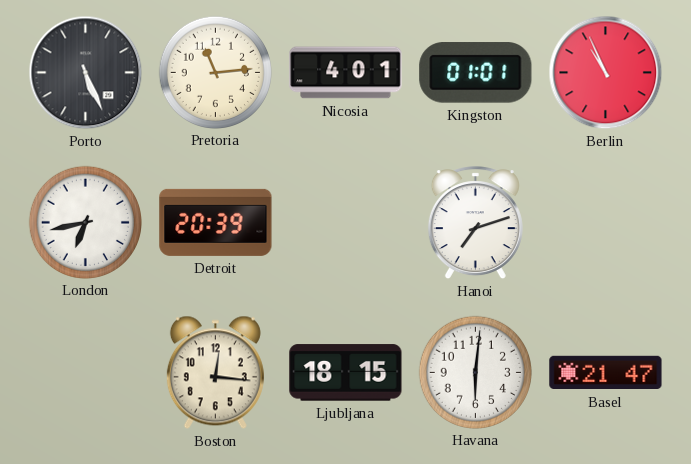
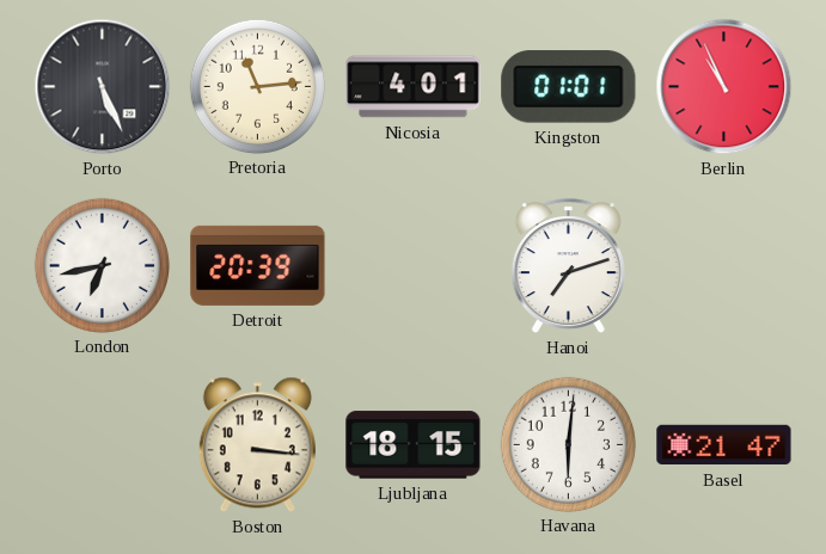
Boston: 12:16 -> 3:16 (257, 445)
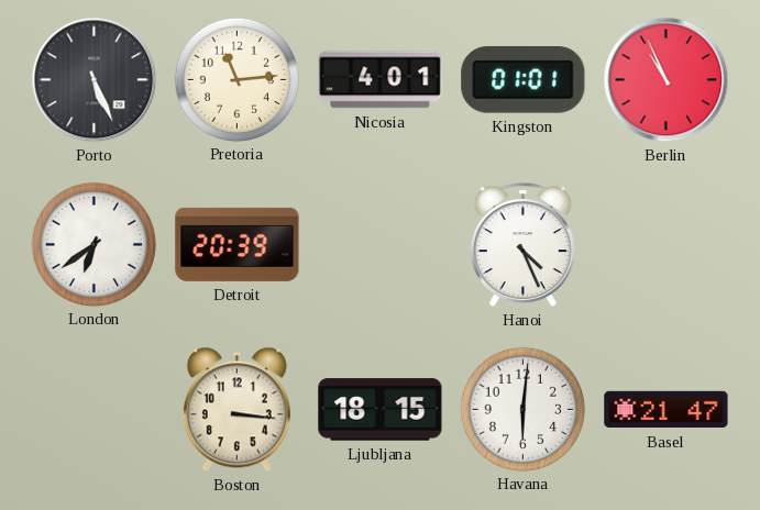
London: 6:43 -> 6:39 (93, 244)
Hanoi: 7:12 -> 4:26 (522, 245)
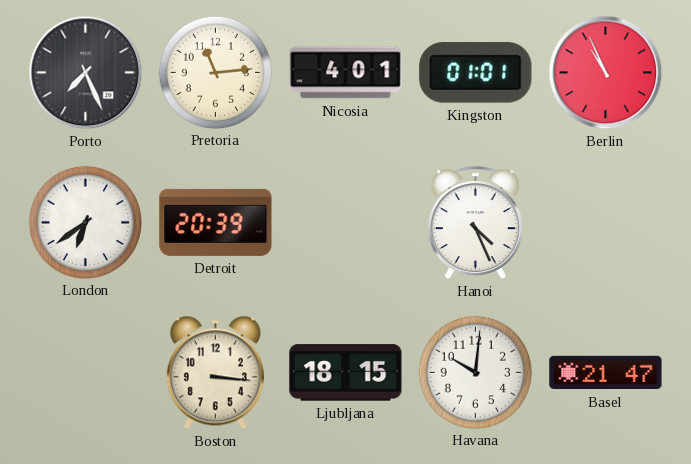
Porto: 5:26 -> 7:26 (86, 73)
Havana: 6:01 -> 10:01 (475, 372)
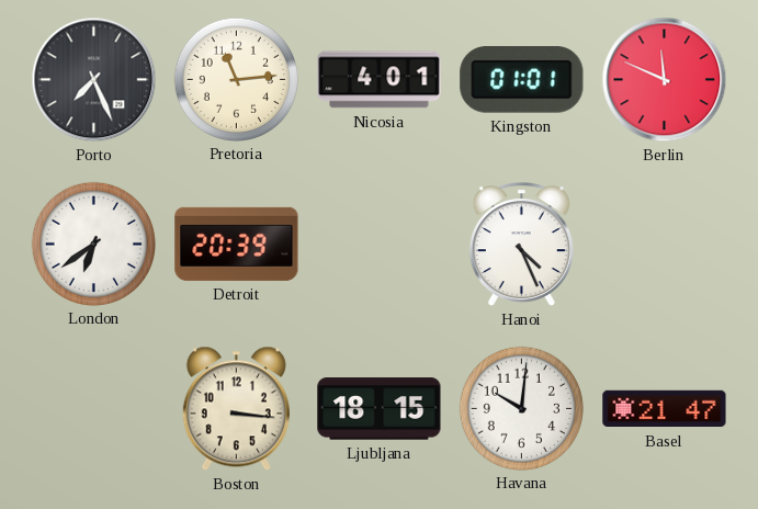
Berlin: 10:56 -> 11:49 (665, 80)
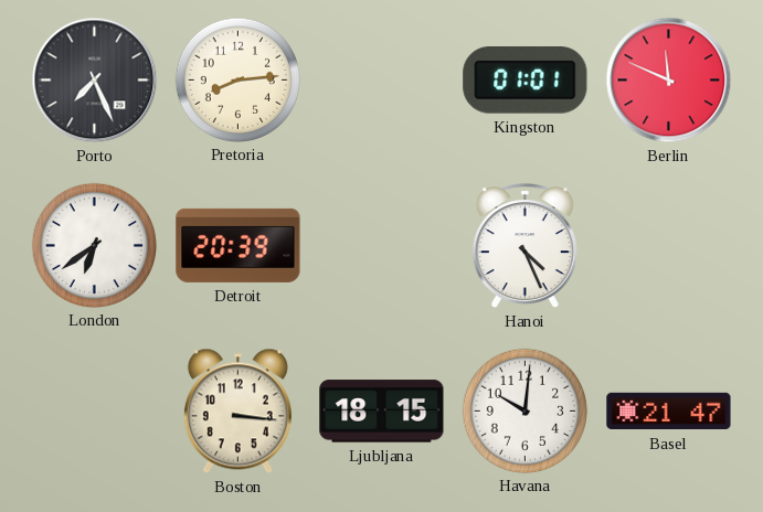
Pretoria: 11:14 -> 8:14 (237, 79)
Nicosia: 4:01 -> none (380, 80)
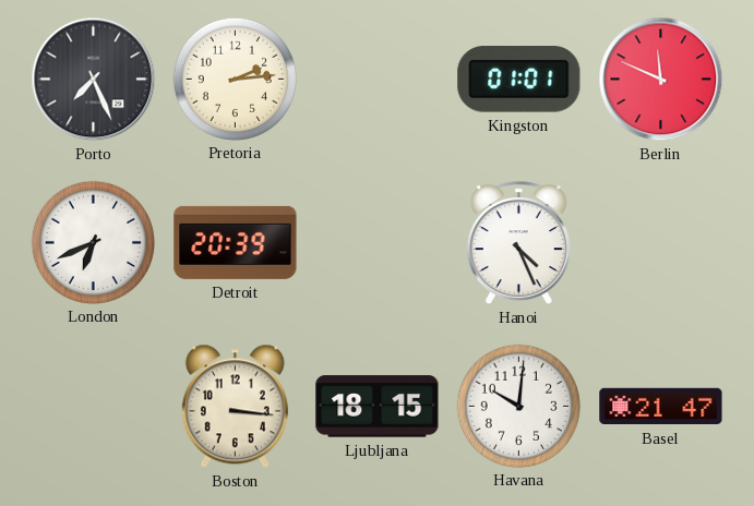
Pretoria: 8:14 -> 2:14 (235, 79)
London: 6:39 -> 6:41 (93, 242)
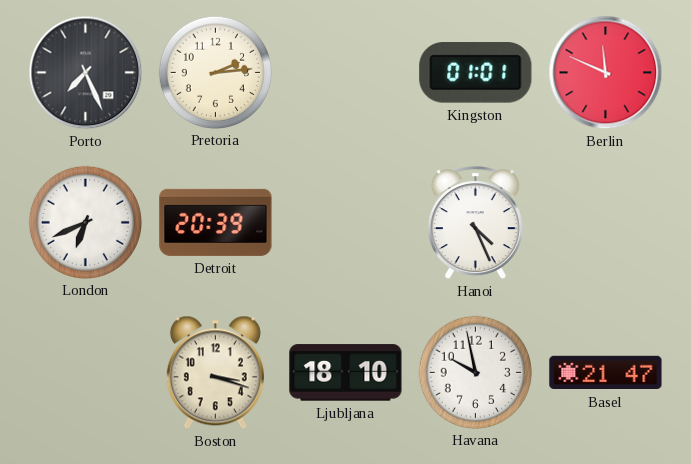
Boston: 3:16 -> 3:18 (215, 373)
Ljubljana: 18:15 -> 18:10 (346, 373)
Havana: 10:01 -> 9:58 (475, 372)
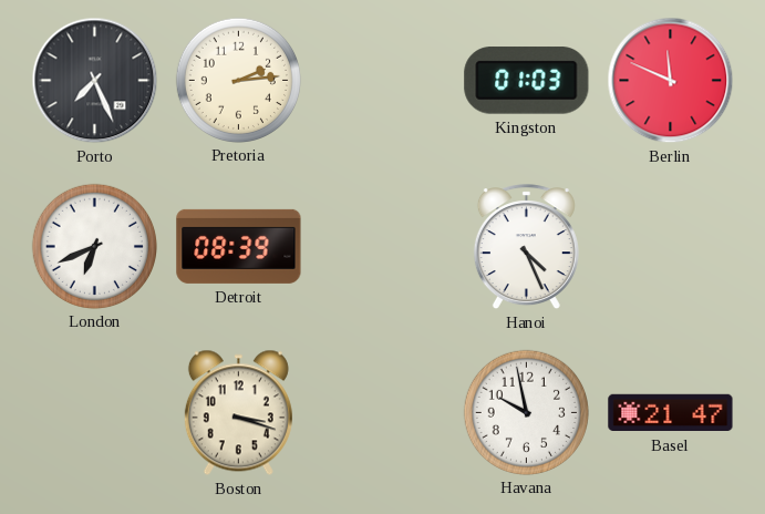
Kingston: 01:01 -> 01:03 (527, 81)
Detroit: 20:39 -> 08:39 (239, 246)
Ljubljana: 18:10 -> none (346, 373)
